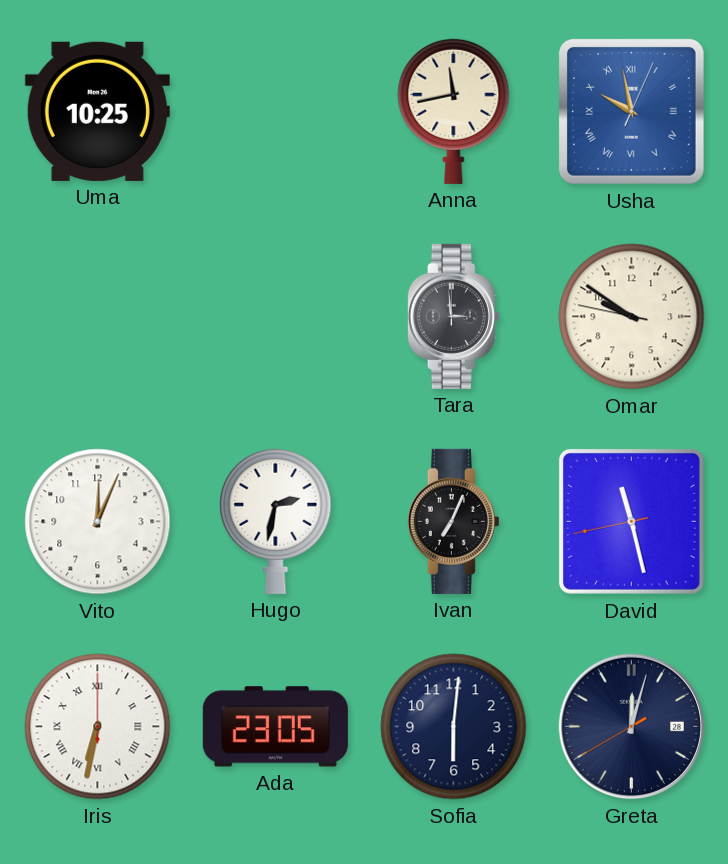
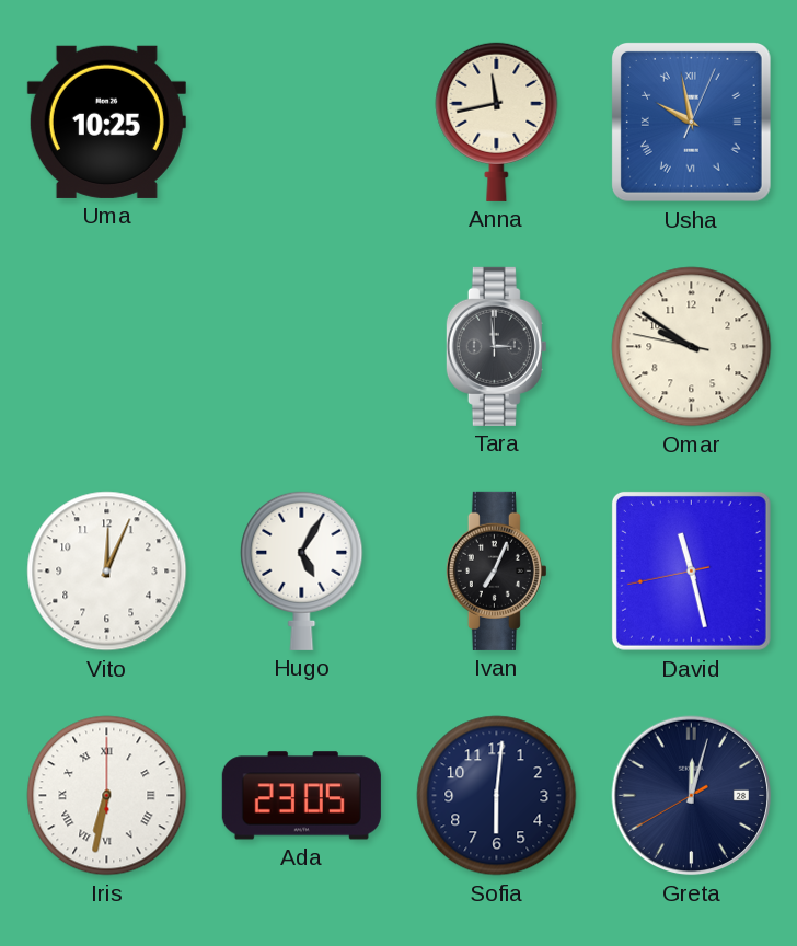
Hugo: 2:32 -> 5:05 (302, 570)
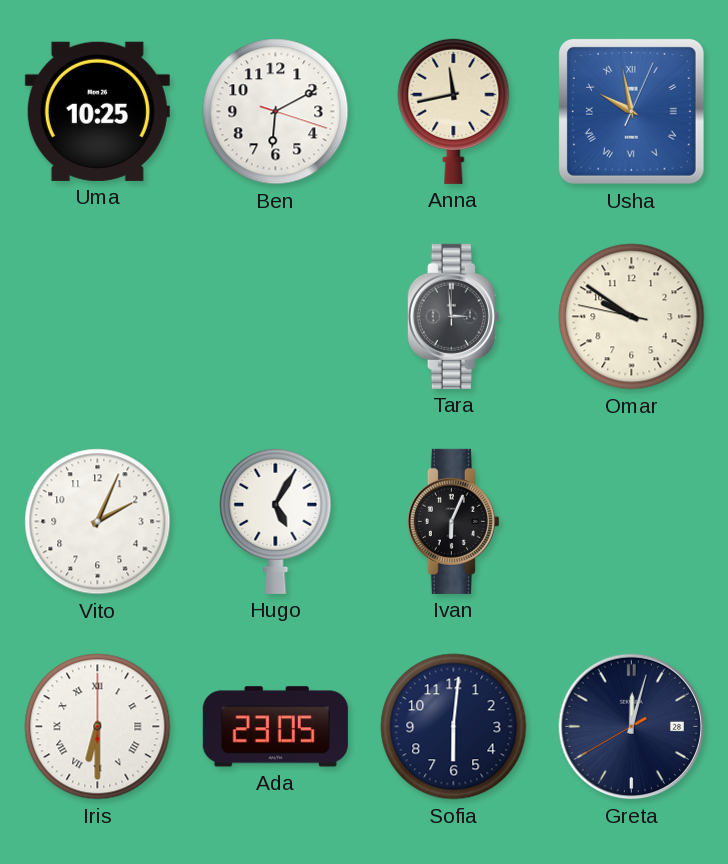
Ben: none -> 6:10 (276, 112)
Vito: 12:04 -> 2:04 (98, 522)
Ivan: 7:04 -> 6:04 (453, 521)
David: 11:27 -> none (691, 570)
Iris: 6:32 -> 6:30 (98, 727)
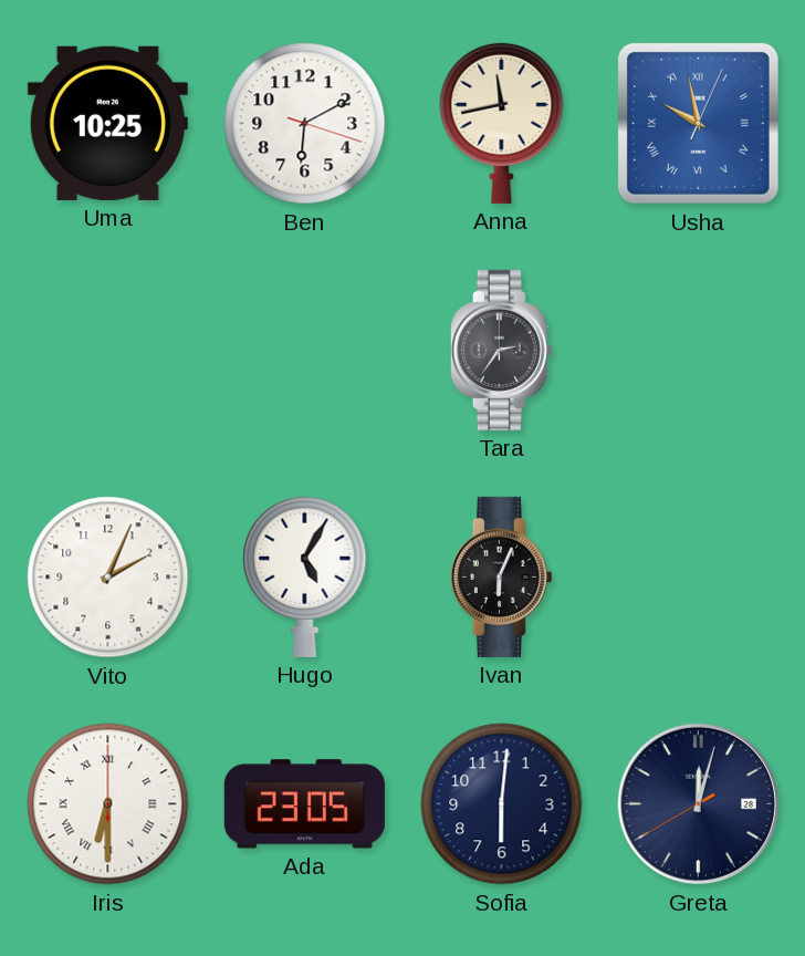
Tara: 2:59 -> 2:36 (501, 350)
Omar: 9:50 -> none (632, 317)
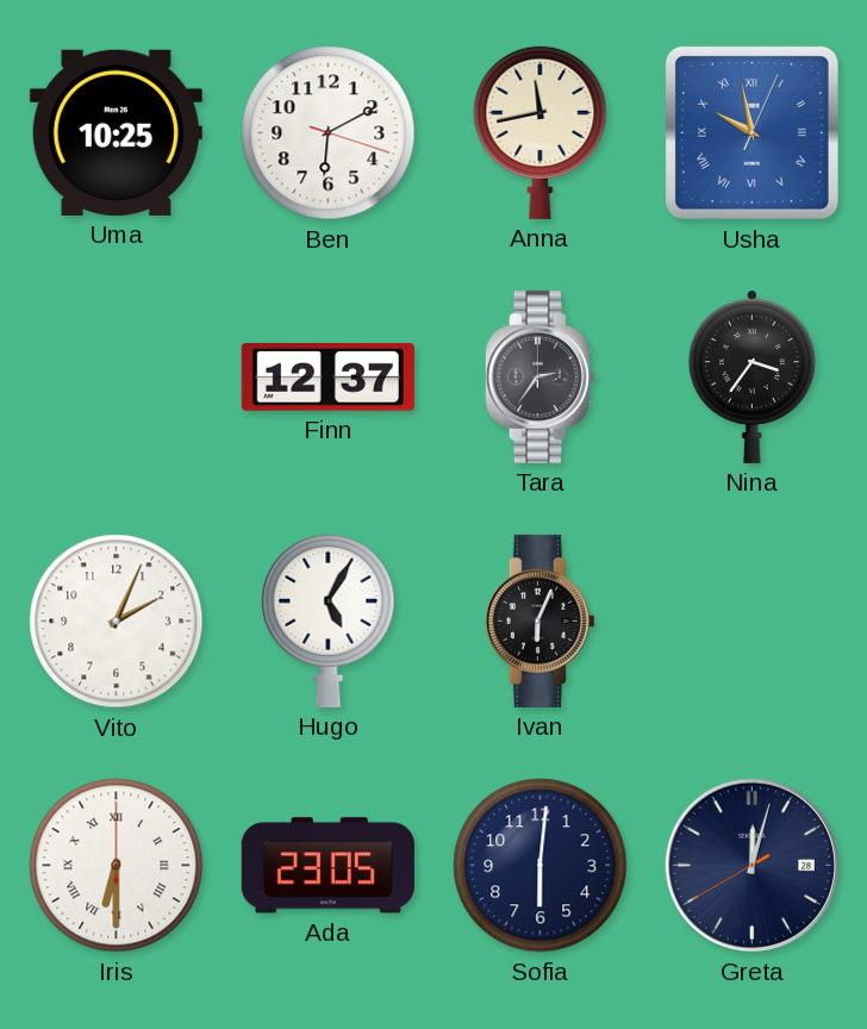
Finn: none -> 12:37 (328, 376)
Nina: none -> 3:36 (751, 376)
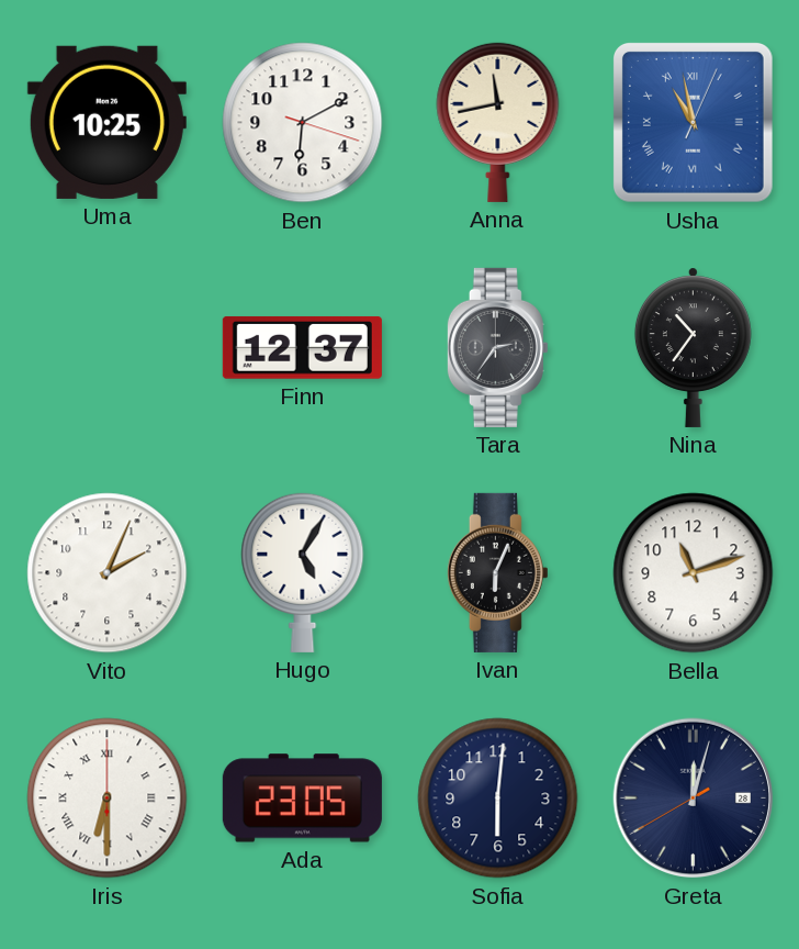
Usha: 9:58 -> 10:58 (694, 123)
Nina: 3:36 -> 10:36 (693, 347)
Bella: none -> 11:12 (694, 573)
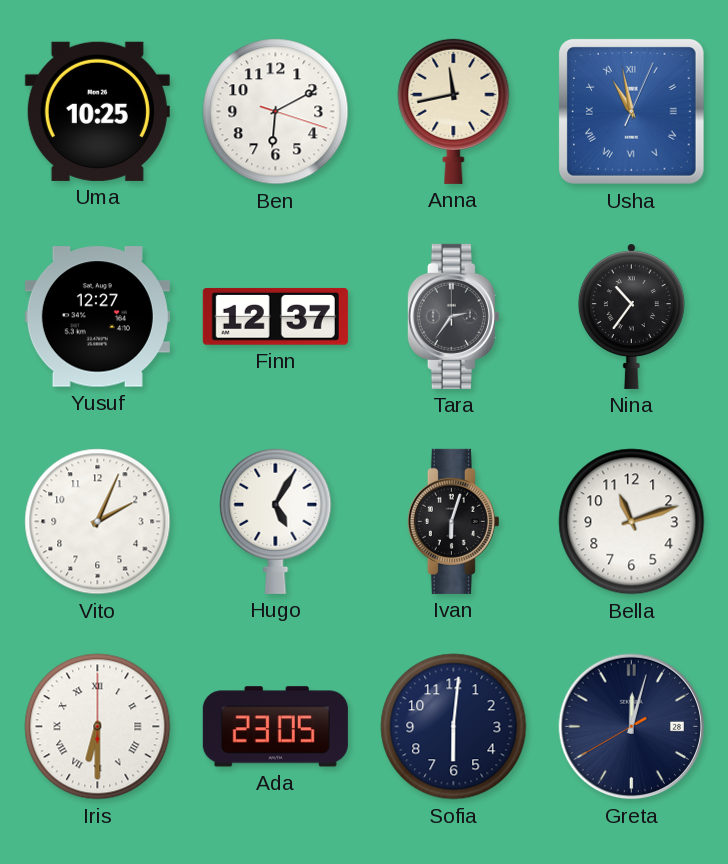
Yusuf: none -> 12:27 (97, 317)
Ivan: 6:04 -> 6:03 (453, 521)
